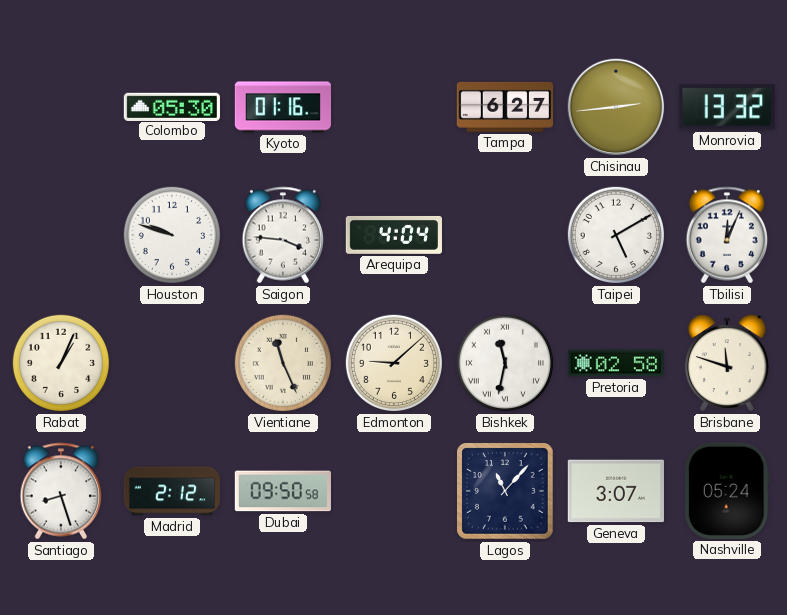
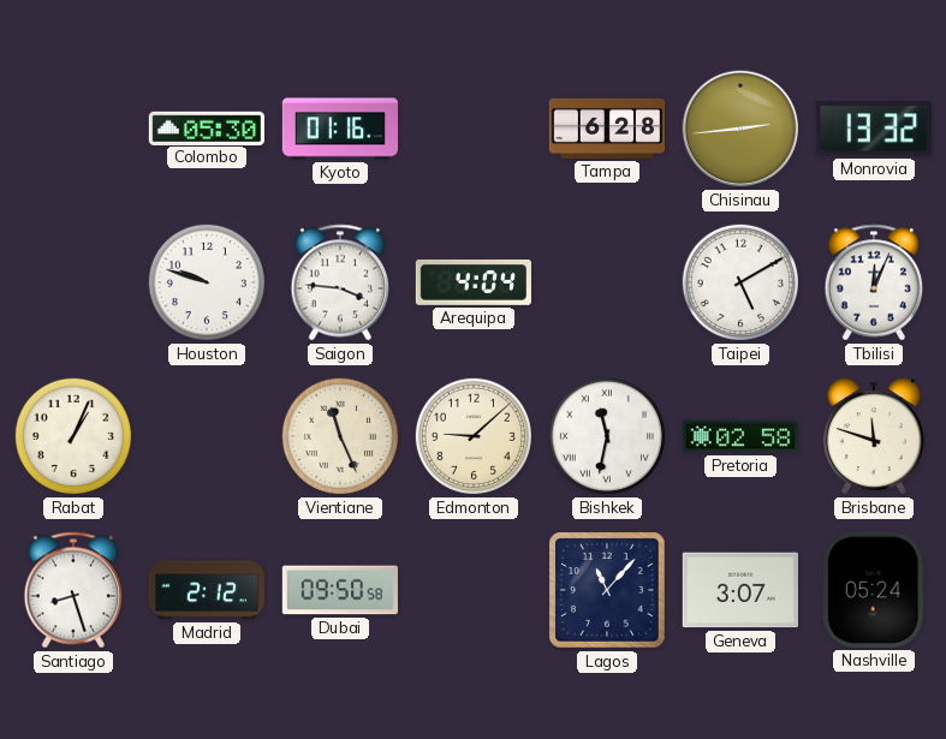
Tampa: 6:27 -> 6:28 (606, 129)
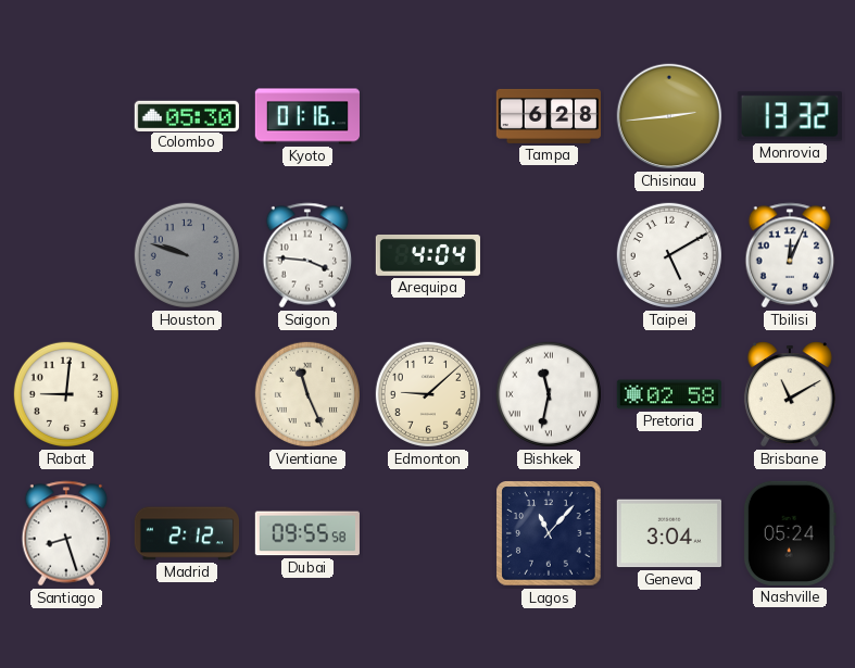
Houston dial: white -> grey (187, 255)
Rabat: 1:04 -> 9:01 (66, 394)
Brisbane: 11:48 -> 11:10 (790, 394)
Dubai: 09:50 -> 09:55 (307, 533)
Geneva: 3:07 -> 3:04 (669, 533)
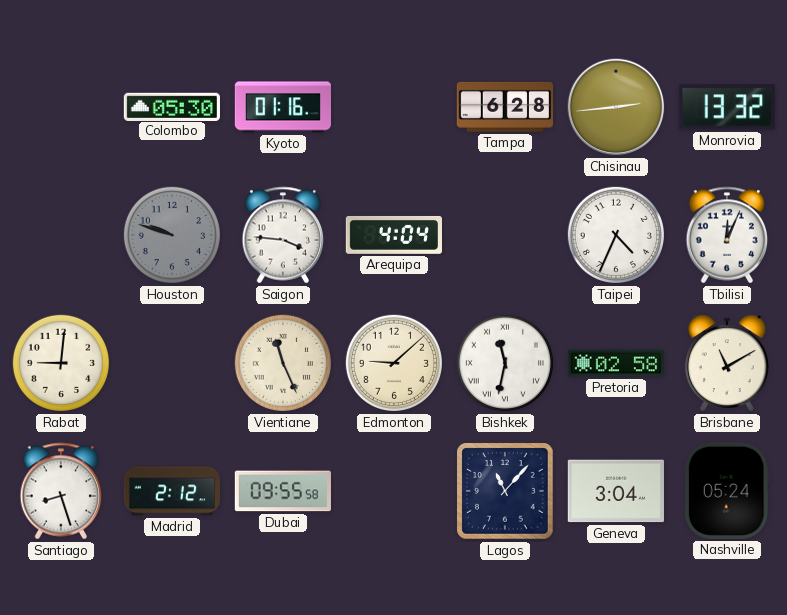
Taipei: 5:10 -> 4:34 (616, 235)
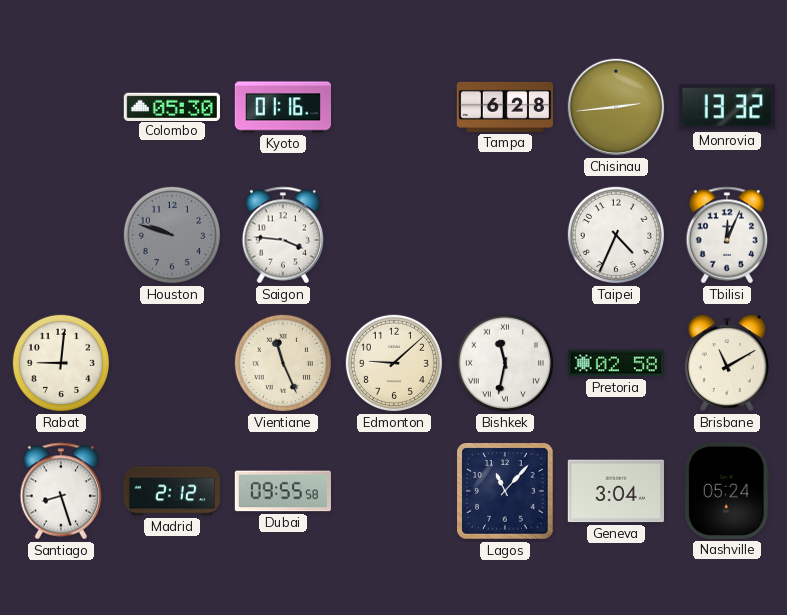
Arequipa: 4:04 -> none (393, 235)
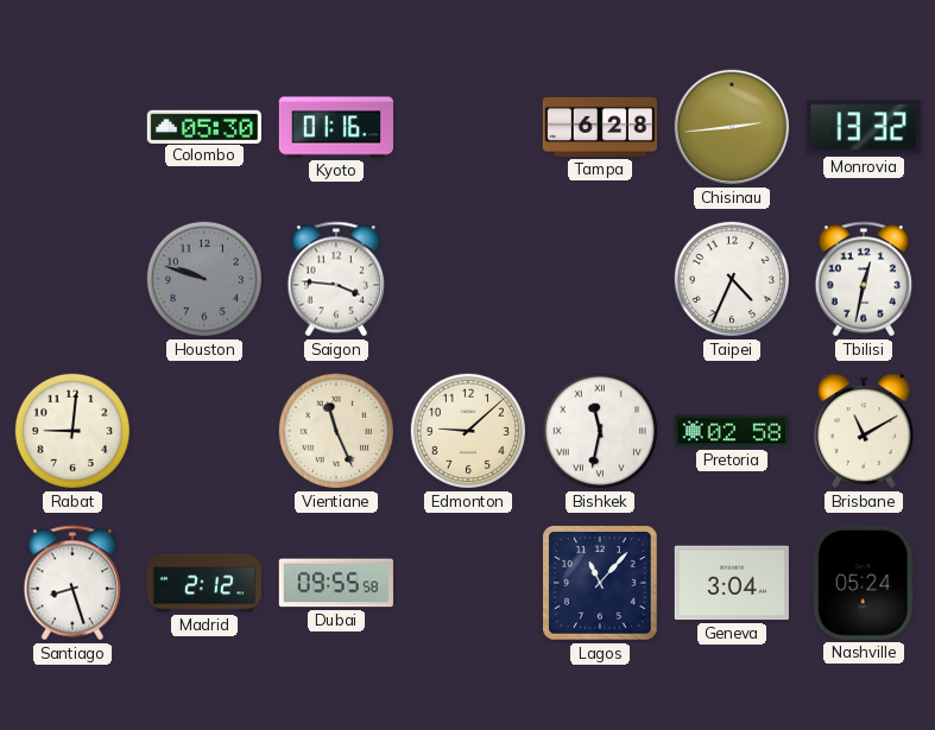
Tbilisi: 12:04 -> 12:32 (864, 279)
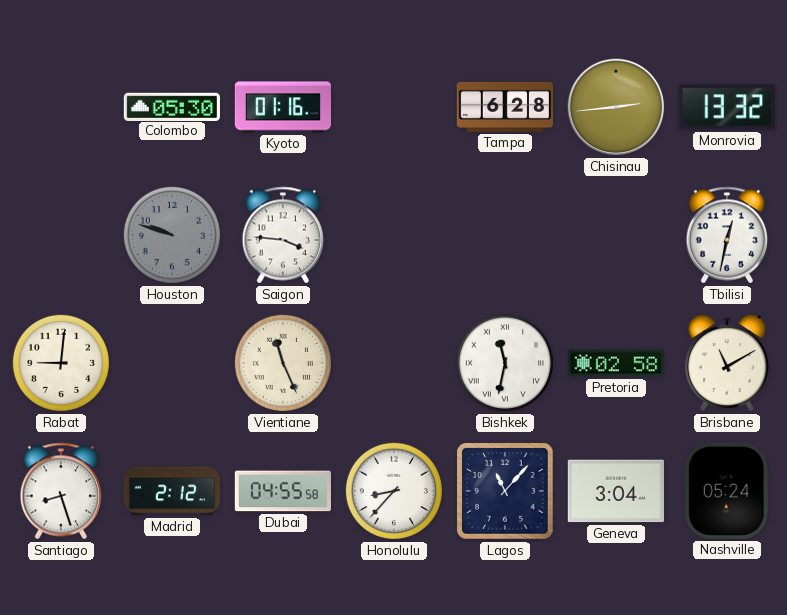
Taipei: 4:34 -> none (732, 279)
Edmonton: 9:08 -> none (468, 431)
Dubai: 09:55 -> 04:55 (283, 491)
Honolulu: none -> 8:37 (394, 491)
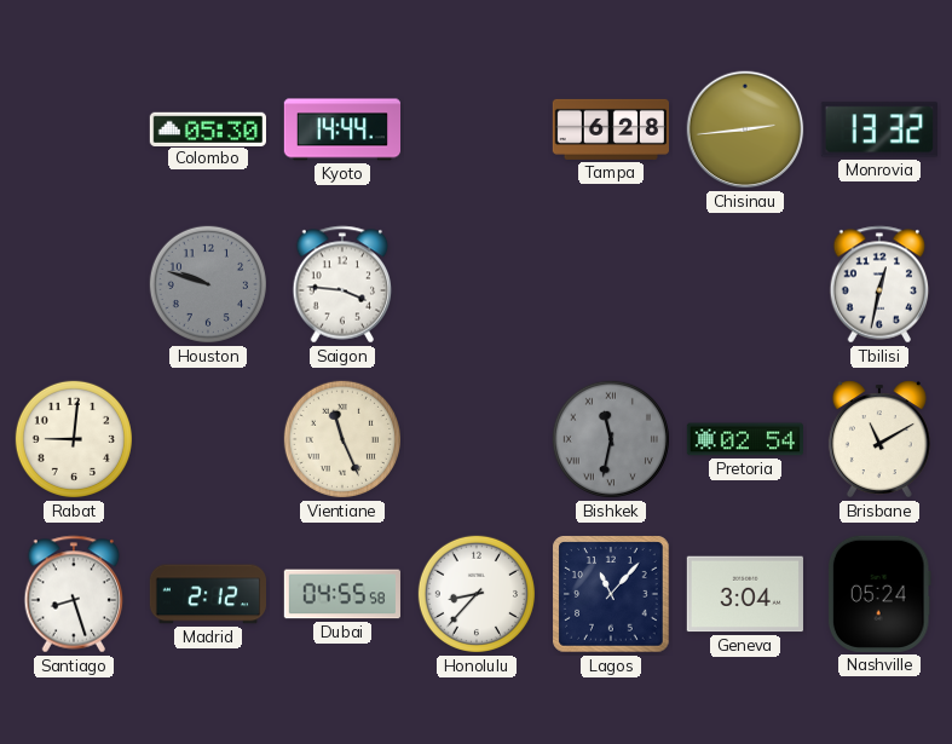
Kyoto: 01:16 -> 14:44 (341, 129)
Bishkek dial: white -> grey (611, 439)
Pretoria: 02:58 -> 02:54 (744, 439)
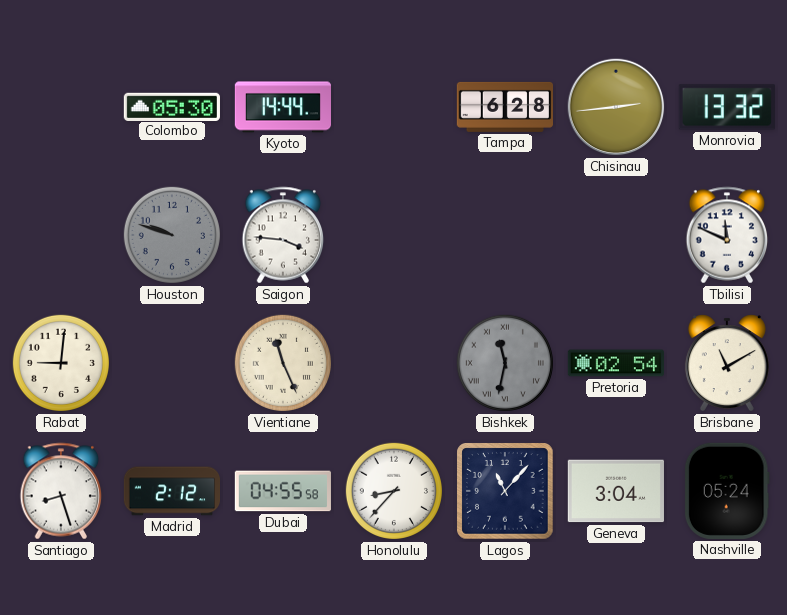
Tbilisi: 12:32 -> 11:49 (727, 235)
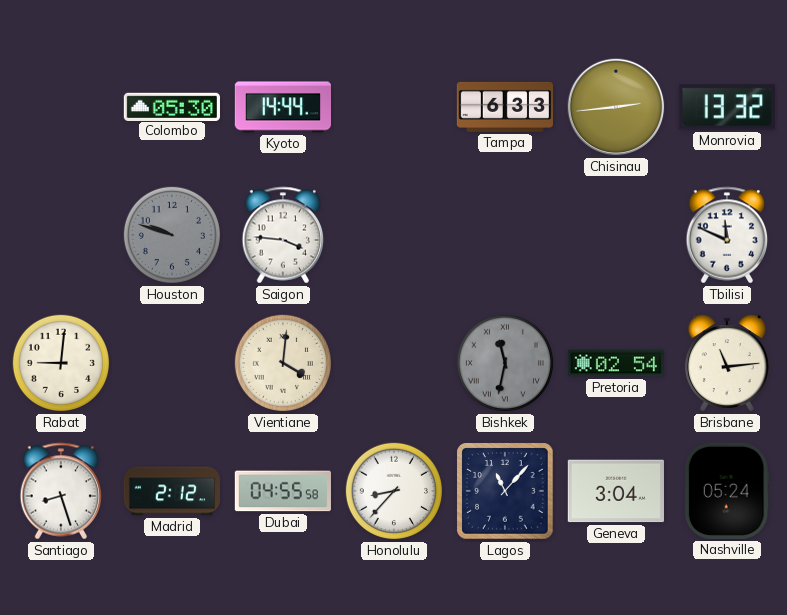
Tampa: 6:28 -> 6:33 (504, 107)
Vientiane: 11:26 -> 4:01 (283, 363)
Brisbane: 11:10 -> 11:14 (727, 363)
